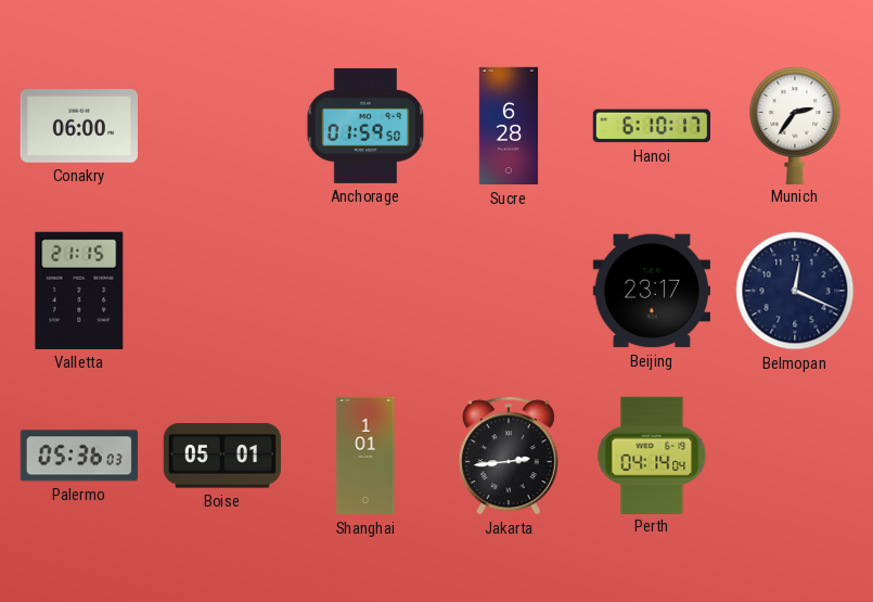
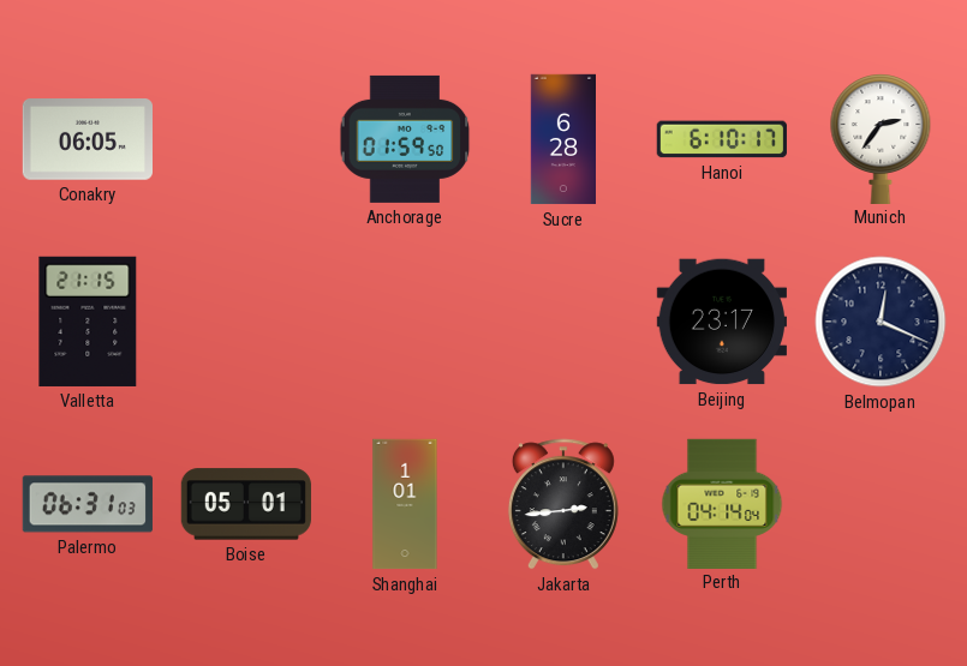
Conakry: 06:00 -> 06:05 (86, 139)
Palermo: 05:36 -> 06:31 (88, 504)
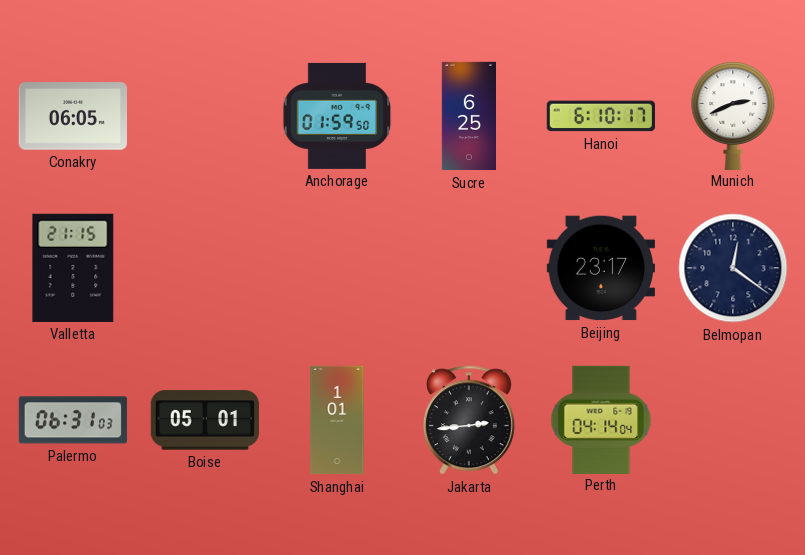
Sucre: 6:28 -> 6:25 (468, 116)
Munich: 2:36 -> 2:41 (733, 115)
Belmopan: 12:19 -> 12:21 (733, 268)
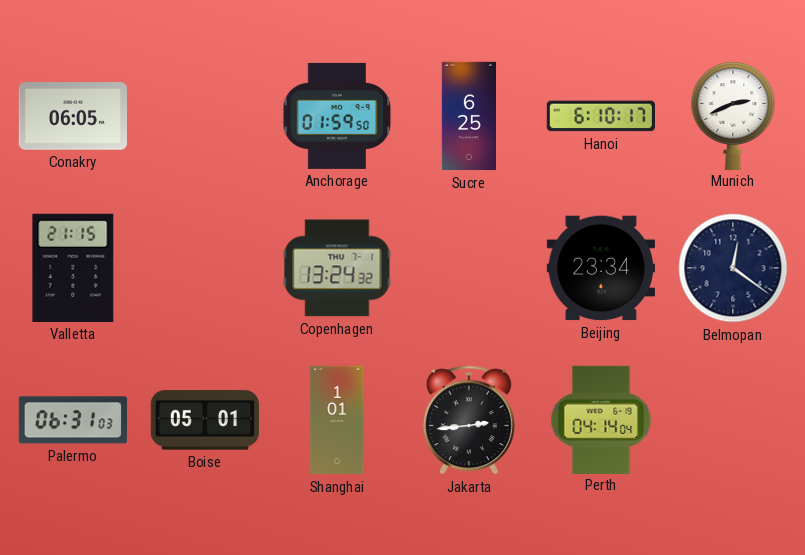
Copenhagen: none -> 13:24 (337, 268)
Beijing: 23:17 -> 23:34 (600, 268)
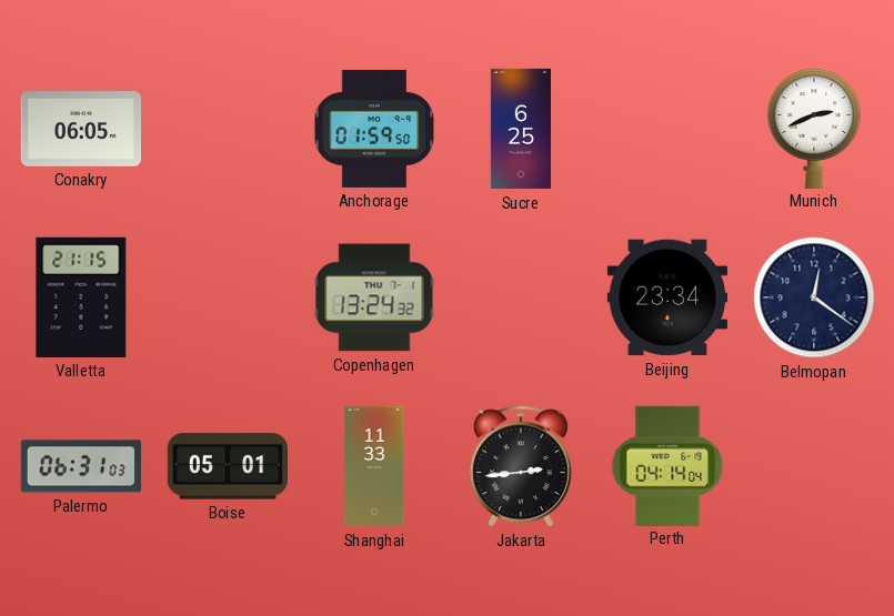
Hanoi: 6:10 -> none (601, 116)
Shanghai: 1:01 -> 11:33 (374, 466)
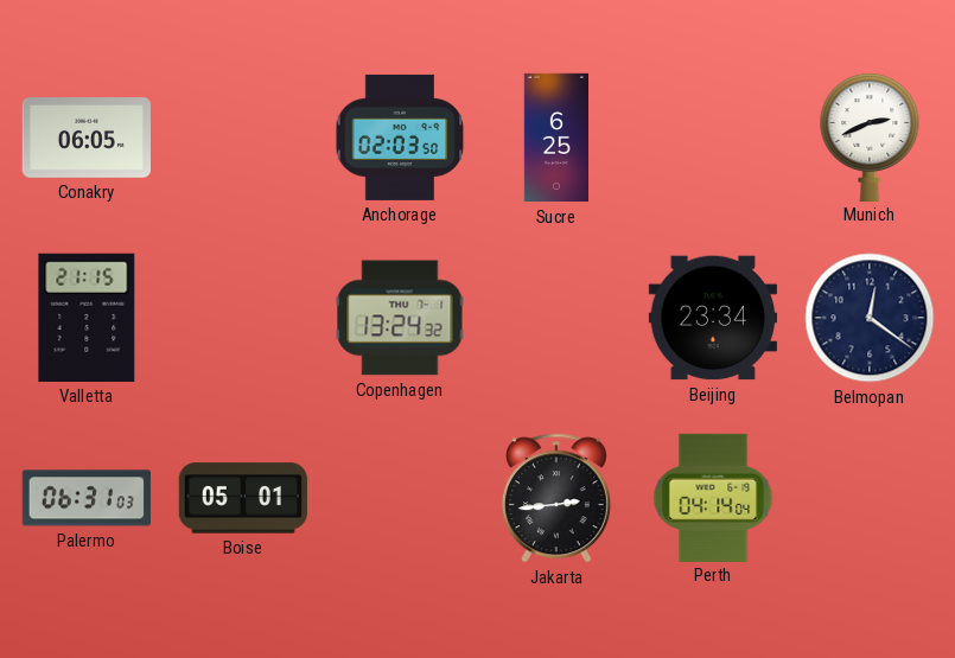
Anchorage: 01:59 -> 02:03 (400, 138)
Shanghai: 11:33 -> none (374, 466)
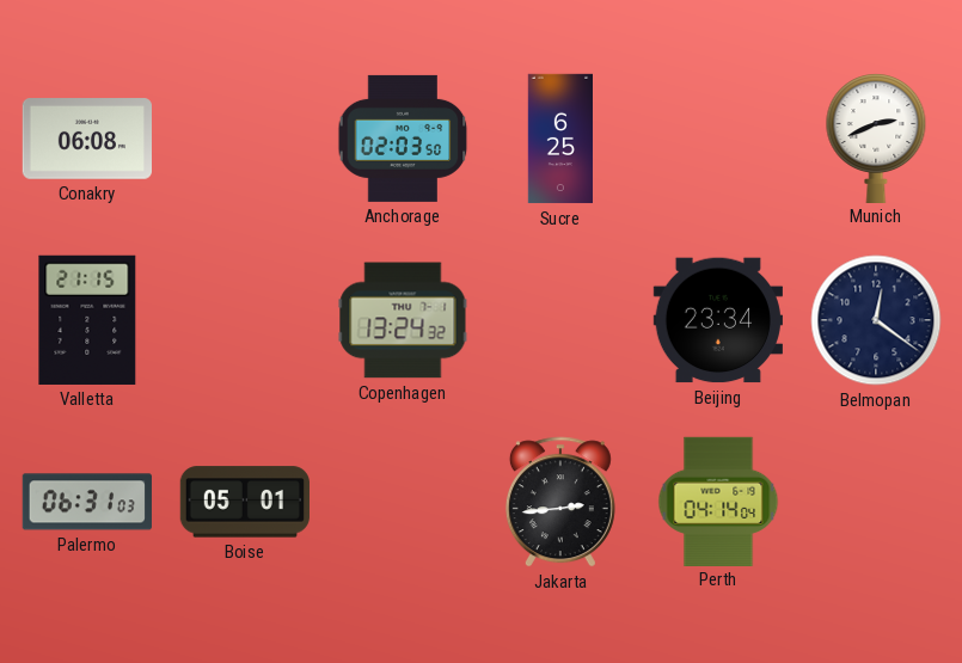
Conakry: 06:05 -> 06:08 (86, 139)
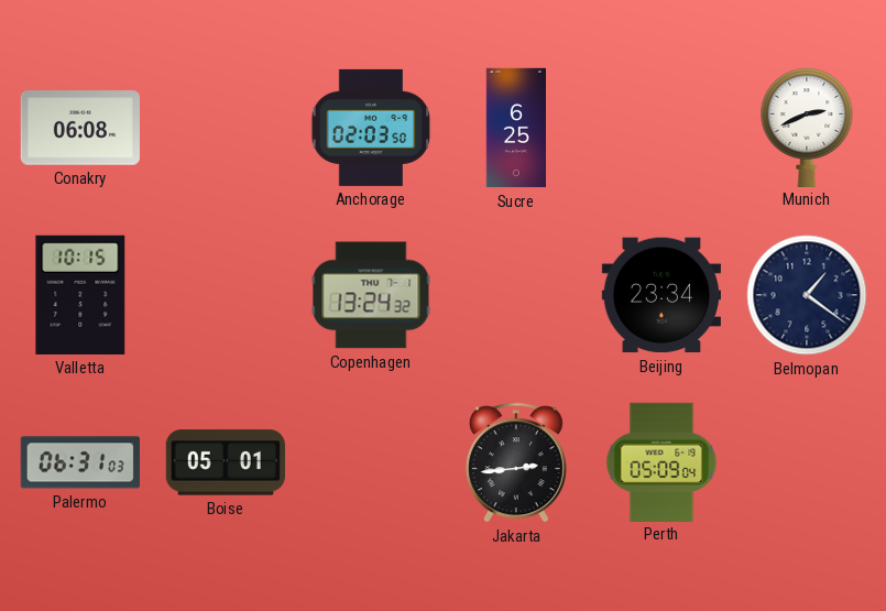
Valletta: 21:15 -> 10:15 (80, 295)
Belmopan: 12:21 -> 1:21 (807, 295)
Perth: 04:14 -> 05:09 (661, 461)
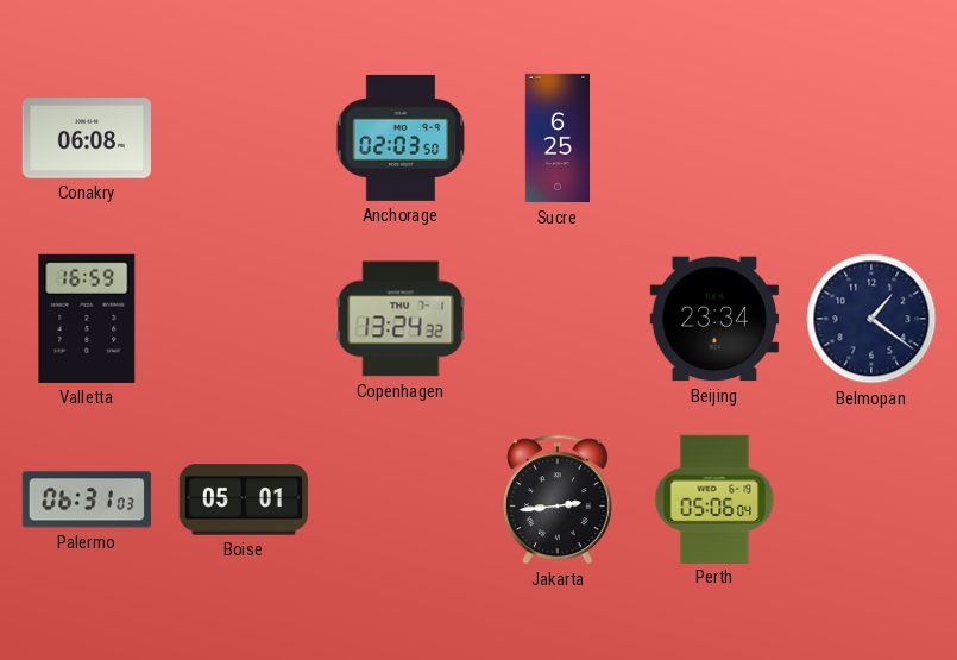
Munich: 2:41 -> none (807, 127)
Valletta: 10:15 -> 16:59 (87, 319)
Perth: 05:09 -> 05:06 (714, 498)
